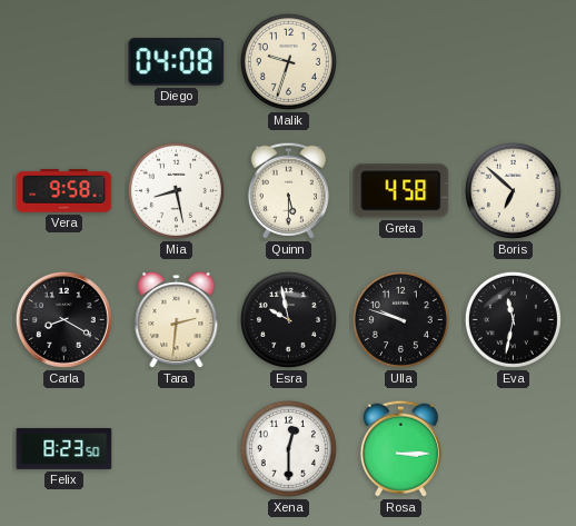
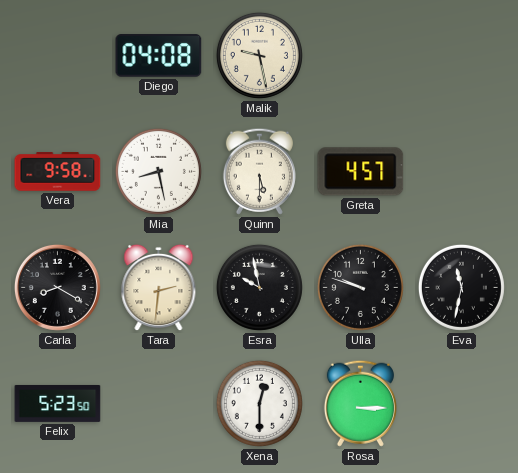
Malik: 9:33 -> 9:28 (259, 55)
Greta: 4:58 -> 4:57 (361, 172)
Boris: 6:52 -> none (513, 190)
Felix: 8:23 -> 5:23 (58, 403)
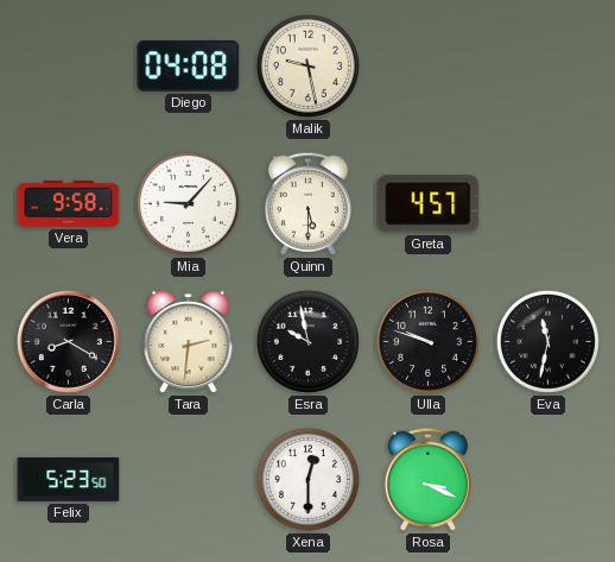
Mia: 8:28 -> 9:07 (188, 203)
Rosa: 3:15 -> 3:19 (427, 479)
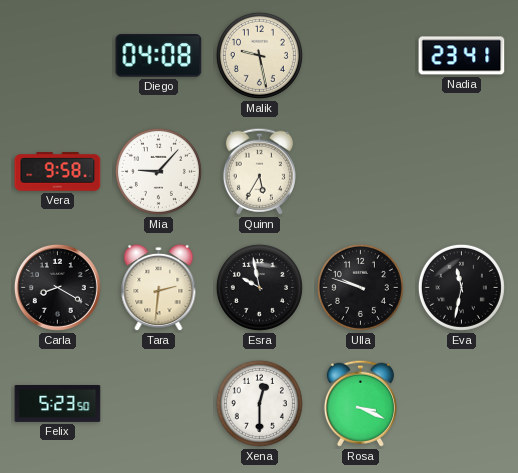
Nadia: none -> 23:41 (462, 56)
Quinn: 5:30 -> 5:35 (259, 171)
Greta: 4:57 -> none (429, 204)
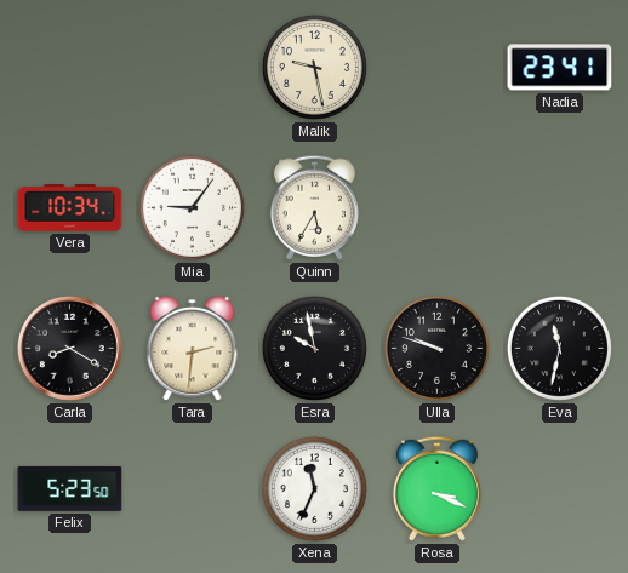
Diego: 04:08 -> none (159, 56)
Vera: 9:58 -> 10:34 (70, 208)
Mia: 9:07 -> 9:06 (192, 207)
Xena: 12:30 -> 11:34 (314, 488)
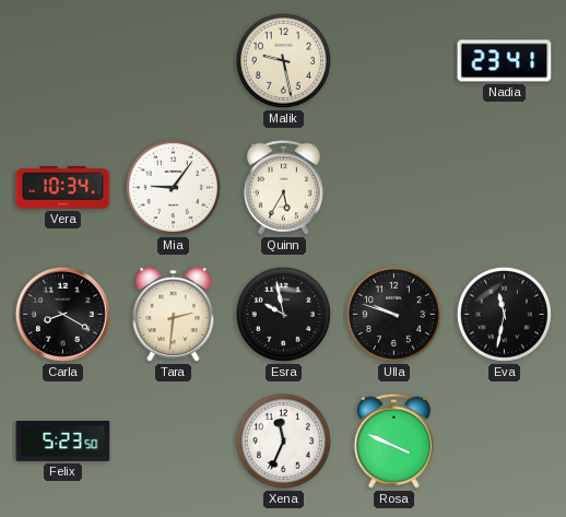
Rosa: 3:19 -> 3:49 (393, 440)
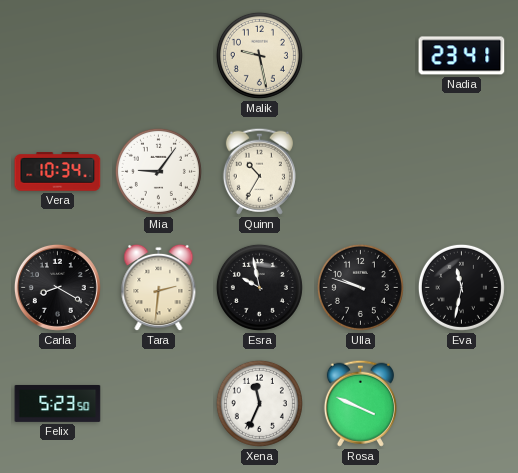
Quinn: 5:35 -> 10:35 (259, 171)
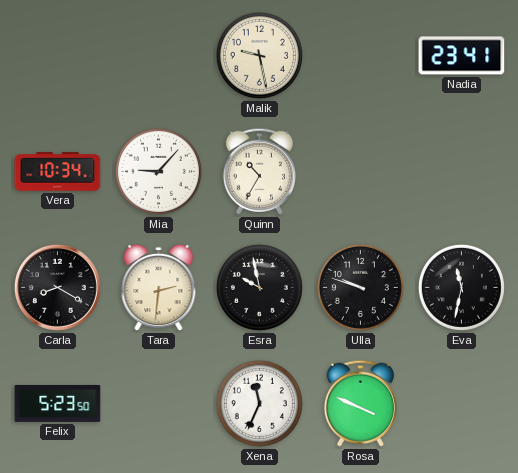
Mia: 9:06 -> 9:07 (158, 171)
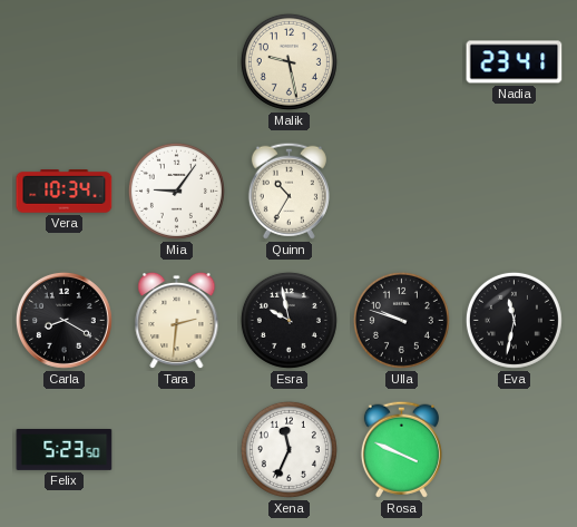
Mia: 9:07 -> 9:06 (176, 191)
